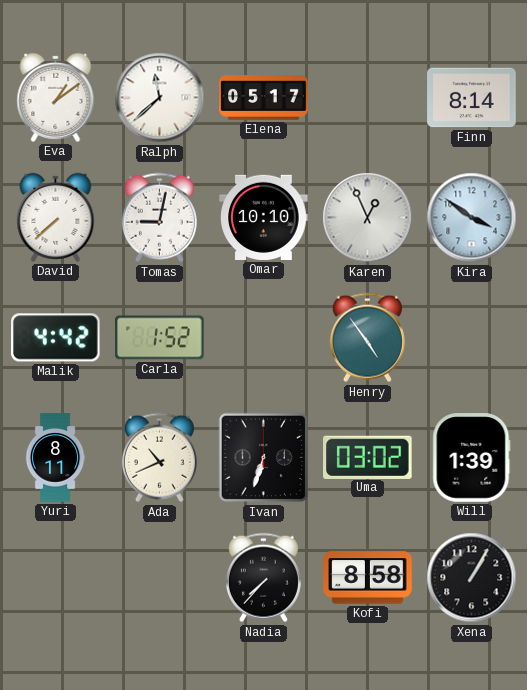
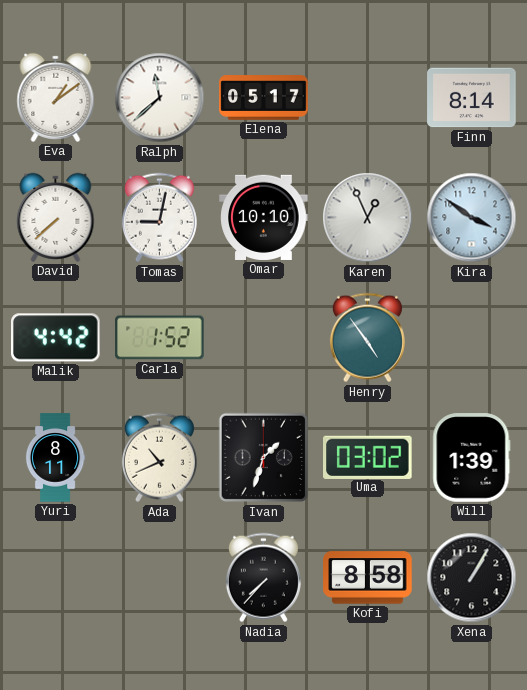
Ivan: 6:33 -> 1:33 (264, 458)
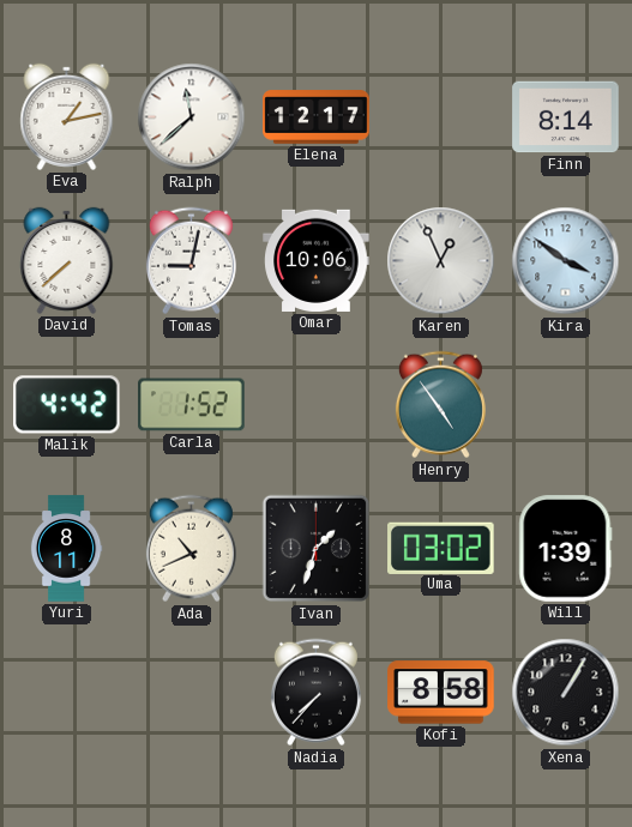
Eva: 1:09 -> 1:13 (67, 116)
Elena: 05:17 -> 12:17 (317, 117)
Omar: 10:10 -> 10:06 (317, 260)
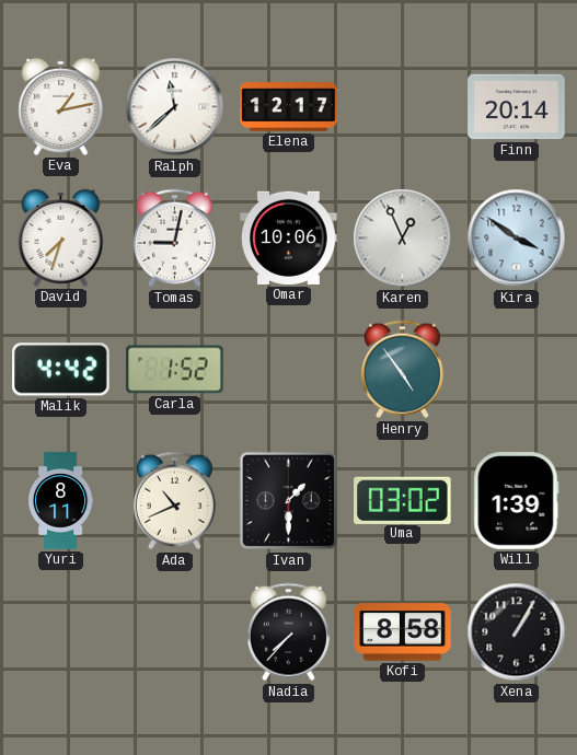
Finn: 8:14 -> 20:14 (517, 107)
David: 7:38 -> 7:33 (61, 237)
Ivan: 1:33 -> 1:30 (289, 501)
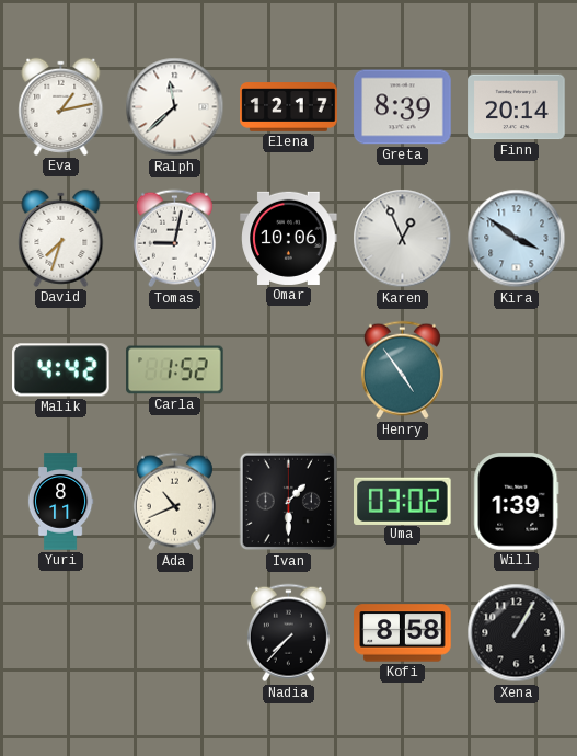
Greta: none -> 8:39 (403, 107)
